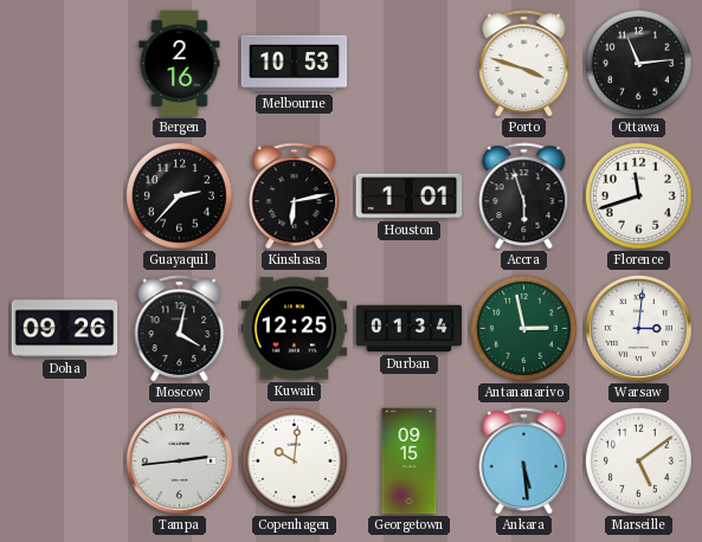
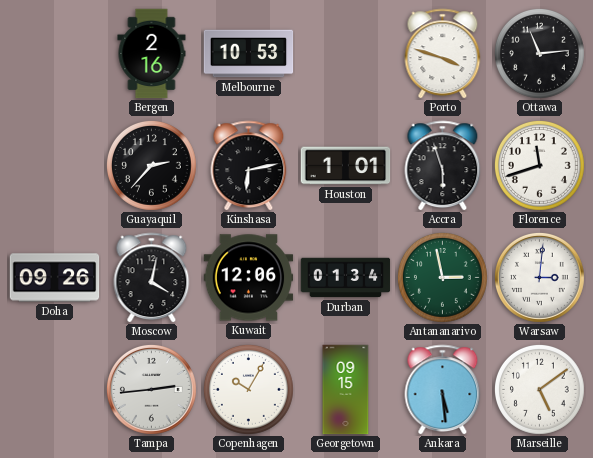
Kuwait: 12:25 -> 12:06 (249, 278)
Copenhagen: 10:01 -> 10:05 (248, 389)
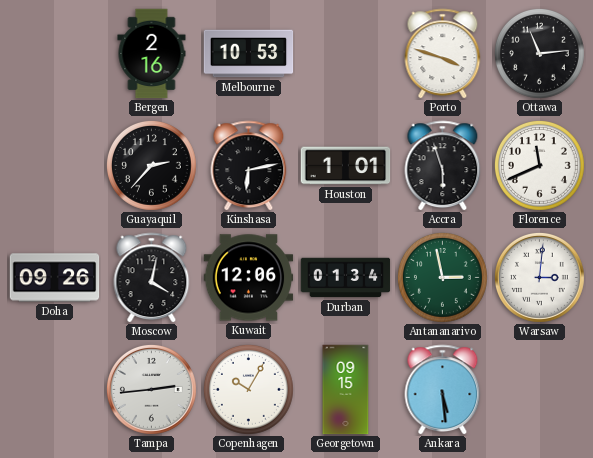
Florence: 11:42 -> 11:41 (539, 165)
Marseille: 5:09 -> none (539, 389)
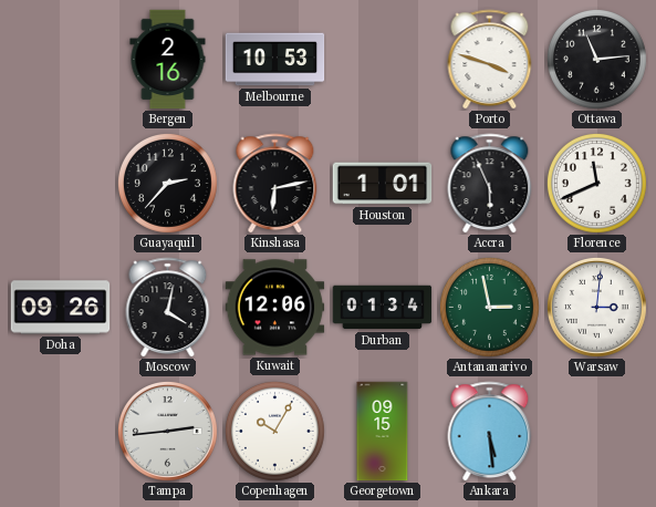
Accra: 5:57 -> 5:56 (490, 184)
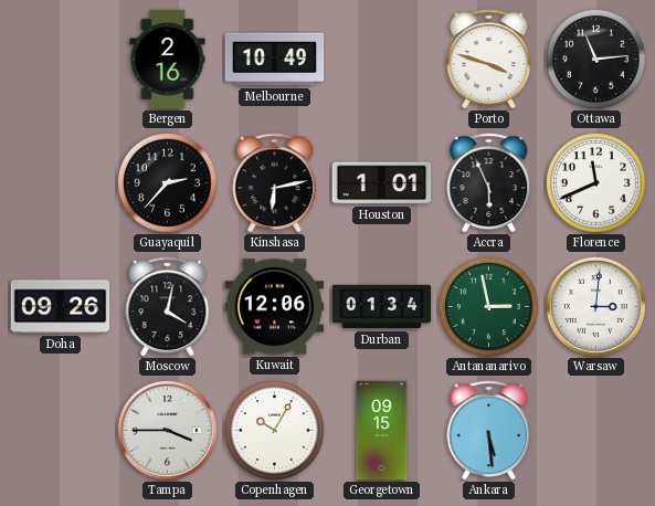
Melbourne: 10:53 -> 10:49 (275, 60)
Tampa: 2:44 -> 3:45 (167, 430)
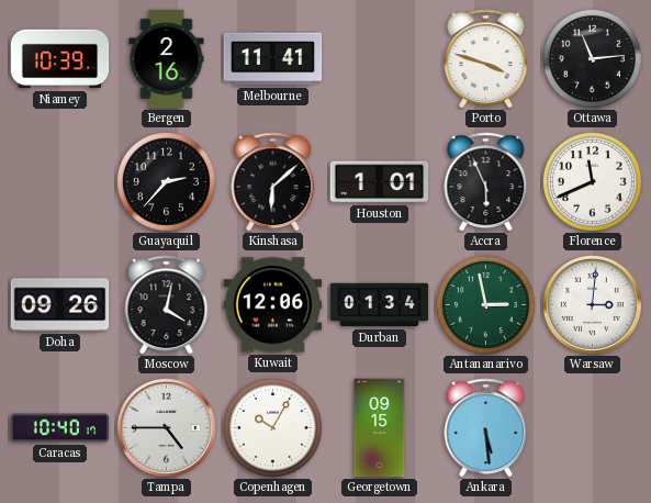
Niamey: none -> 10:39 (60, 59)
Melbourne: 10:49 -> 11:41 (273, 59)
Kinshasa: 6:13 -> 6:08 (273, 182)
Caracas: none -> 10:40 (60, 428)
Tampa: 3:45 -> 4:45 (166, 427)
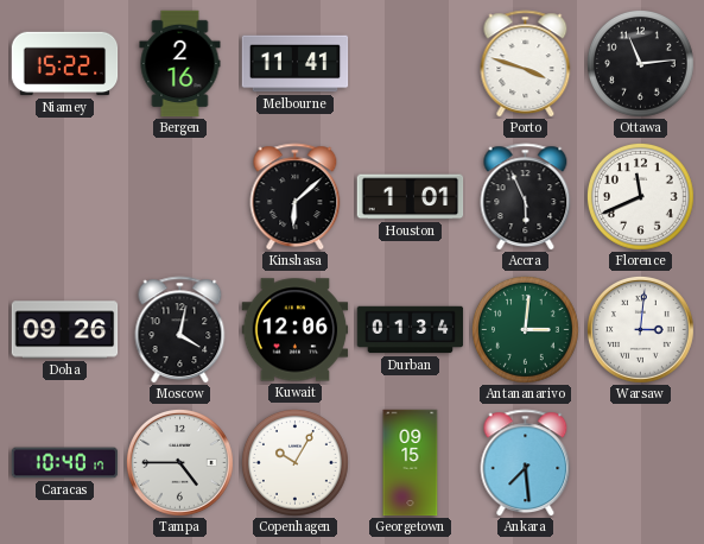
Niamey: 10:39 -> 15:22 (65, 64)
Guayaquil: 2:37 -> none (166, 181)
Antananarivo: 2:58 -> 3:01 (525, 329)
Ankara: 5:29 -> 7:29 (526, 463)
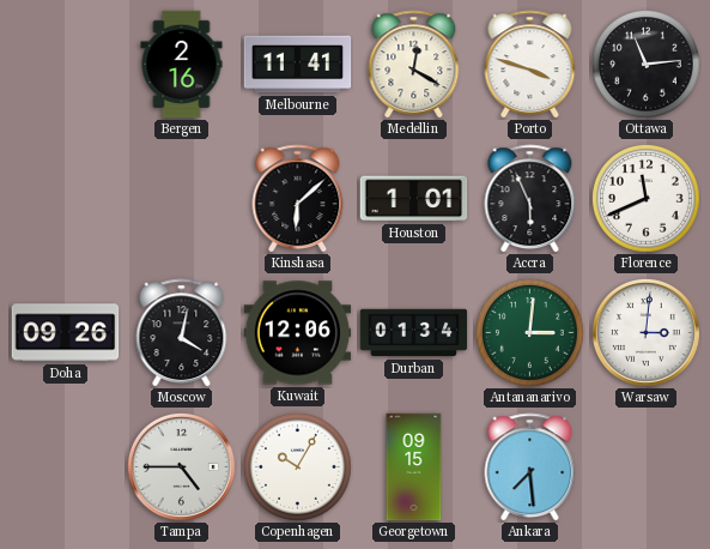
Niamey: 15:22 -> none (65, 64)
Medellin: none -> 12:20 (414, 65)
Caracas: 10:40 -> none (65, 463)
